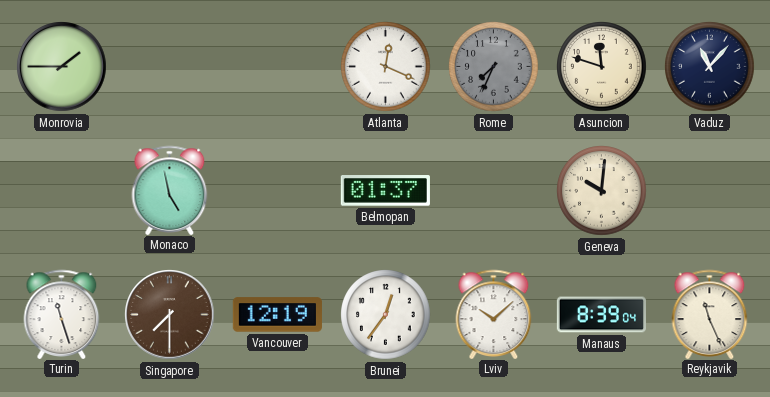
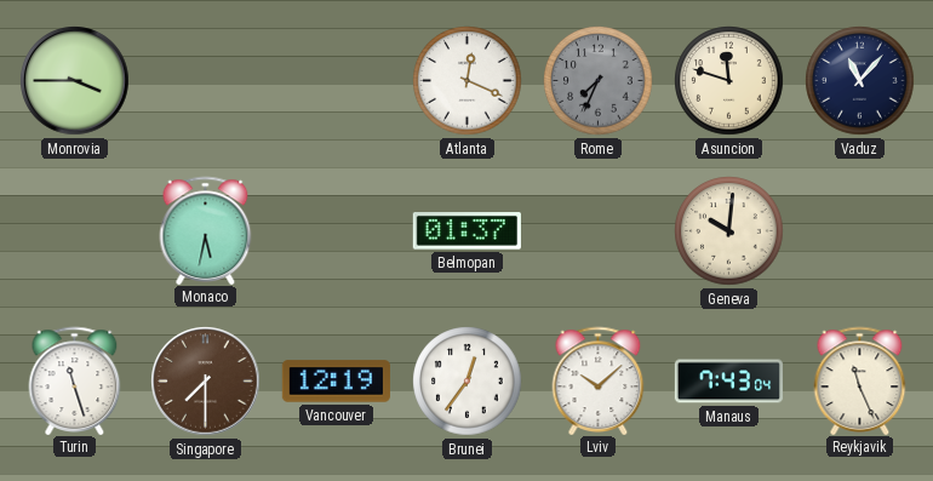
Monrovia: 1:45 -> 3:45 (75, 81)
Monaco: 4:58 -> 5:32 (206, 230)
Manaus: 8:39 -> 7:43 (728, 382)
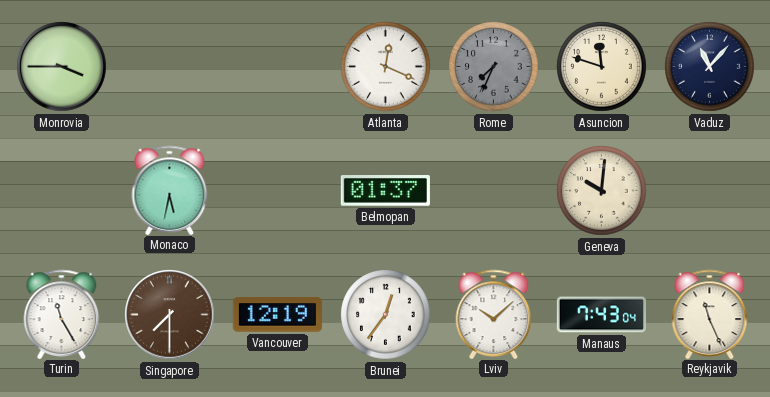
Turin: 11:27 -> 11:25 (62, 314)
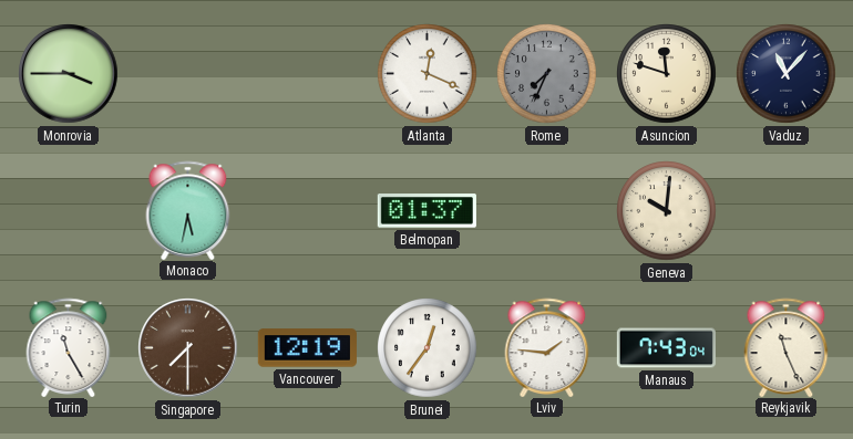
Lviv: 10:08 -> 1:46 (547, 347)
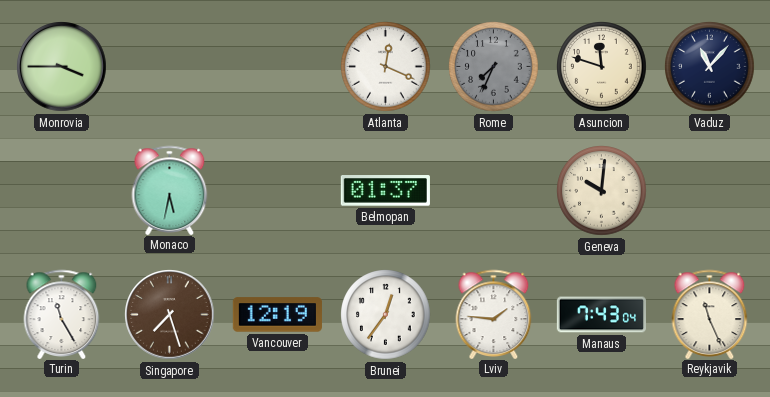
Singapore: 7:30 -> 7:27 (170, 315)
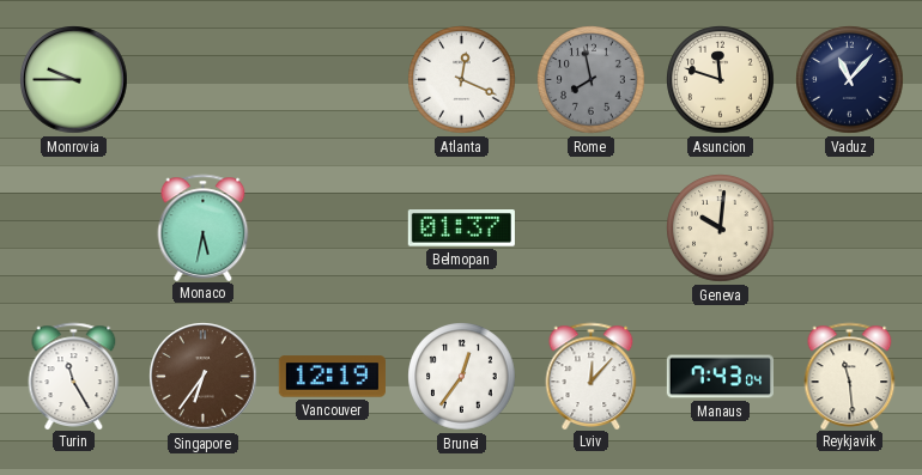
Monrovia: 3:45 -> 9:45 (74, 80)
Rome: 7:34 -> 7:58 (592, 80)
Singapore: 7:27 -> 6:36 (204, 377)
Lviv: 1:46 -> 12:07 (592, 376)
Reykjavik: 11:26 -> 11:29 (850, 376)
